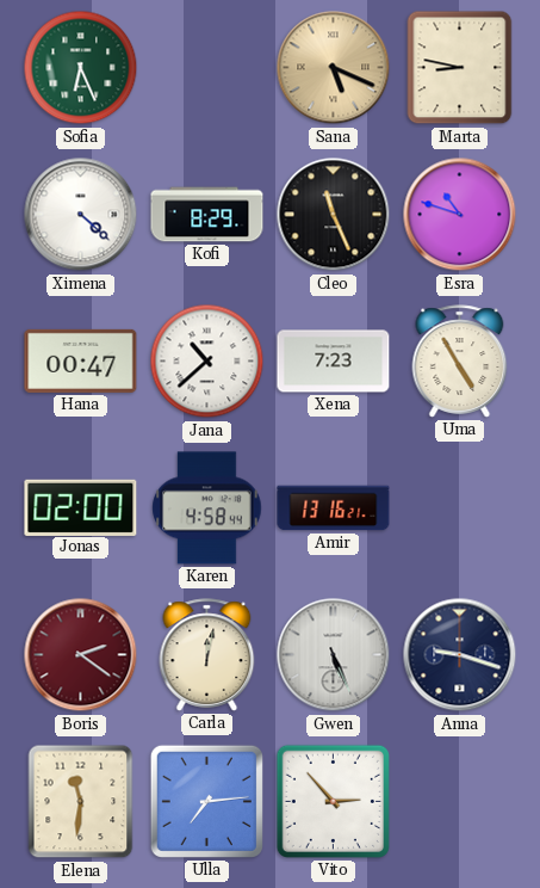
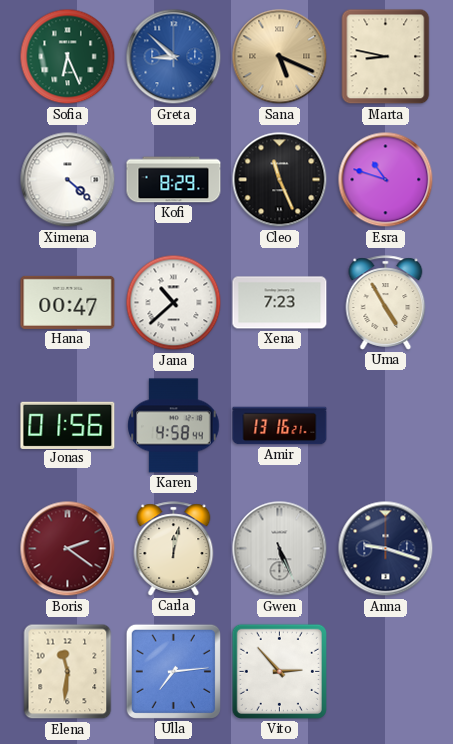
Greta: none -> 8:52 (174, 57)
Jonas: 02:00 -> 01:56 (68, 425)
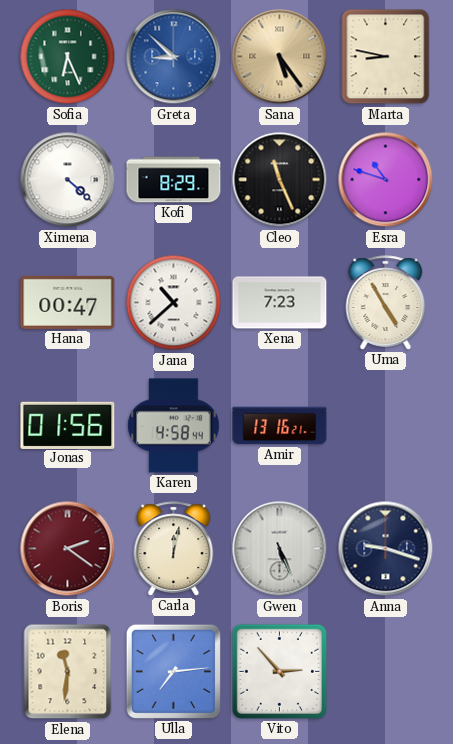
Sana: 5:19 -> 5:24 (280, 57)
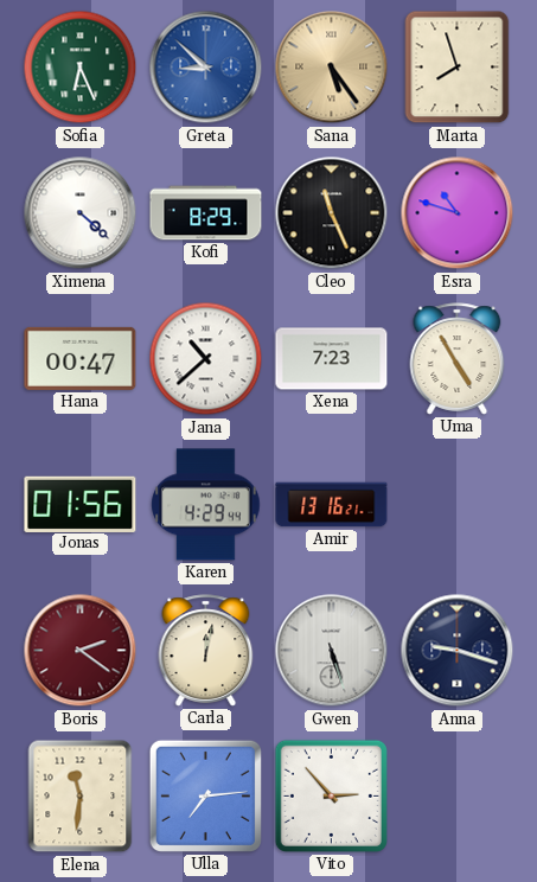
Marta: 8:47 -> 7:57 (458, 68)
Karen: 4:58 -> 4:29 (206, 505)
Gwen: 5:26 -> 5:27 (332, 651)
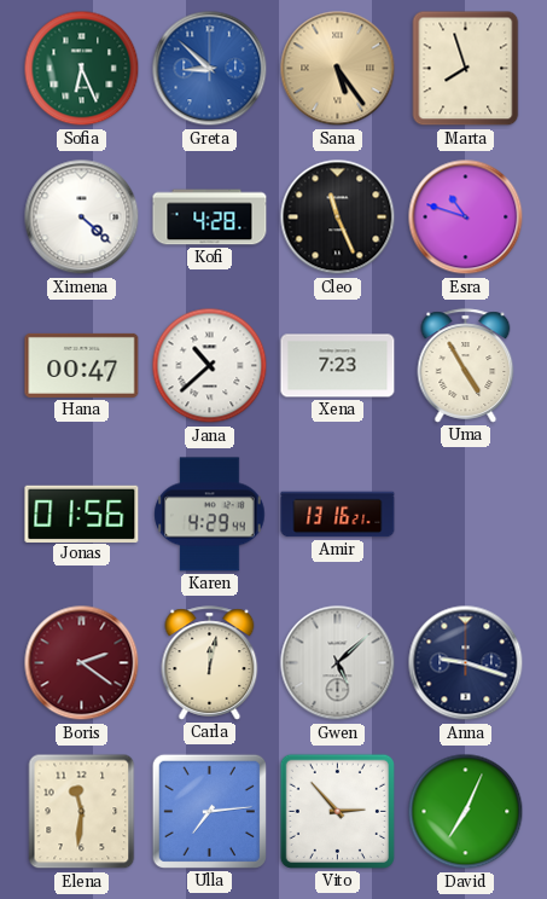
Kofi: 8:29 -> 4:28 (210, 217)
Gwen: 5:27 -> 5:08 (338, 663)
David: none -> 7:04 (466, 812)
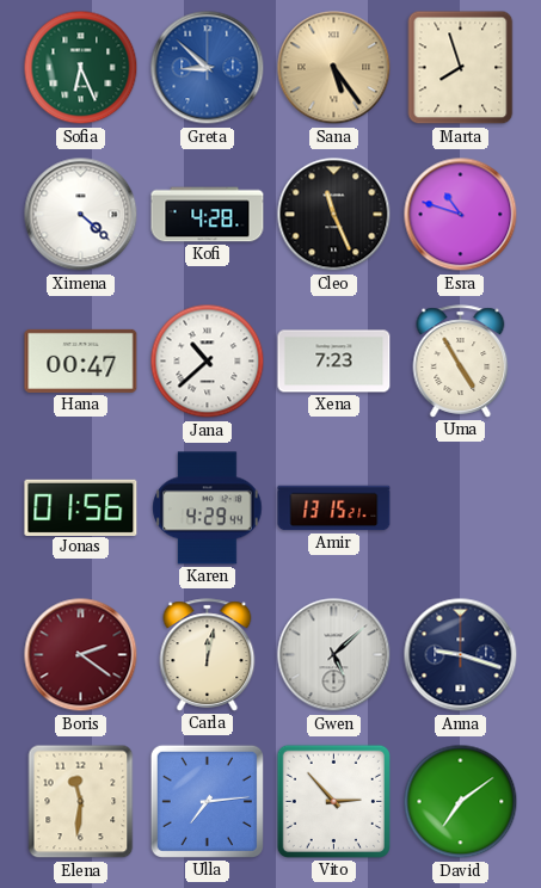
Amir: 13:16 -> 13:15 (334, 508)
David: 7:04 -> 7:09 (461, 802)
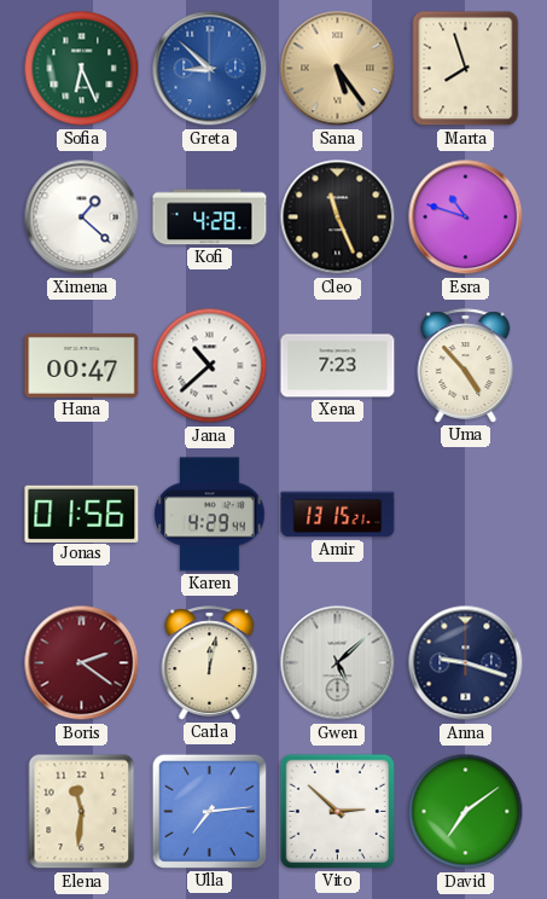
Ximena: 4:22 -> 1:22 (82, 217)
Uma: 4:55 -> 4:53 (466, 366)
Vito: 2:53 -> 2:52 (337, 811)
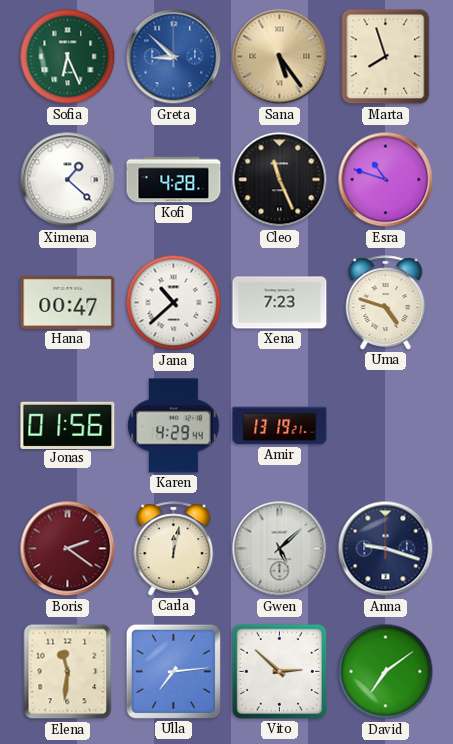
Uma: 4:53 -> 4:48 (386, 303)
Amir: 13:15 -> 13:19 (280, 426)
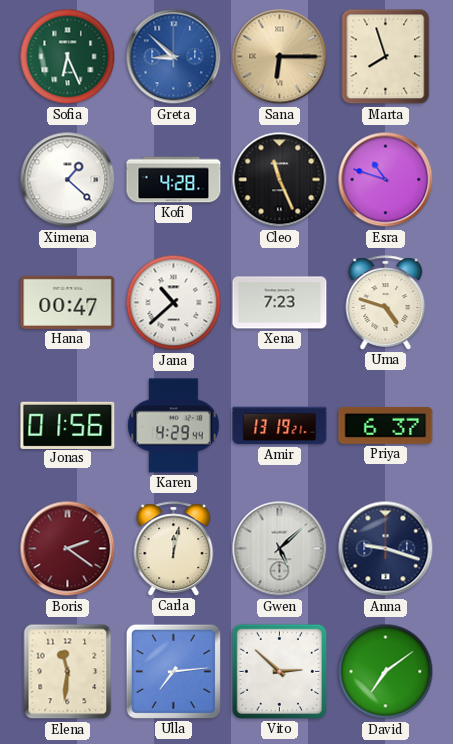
Sana: 5:24 -> 6:15 (280, 57)
Priya: none -> 6:37 (386, 425)
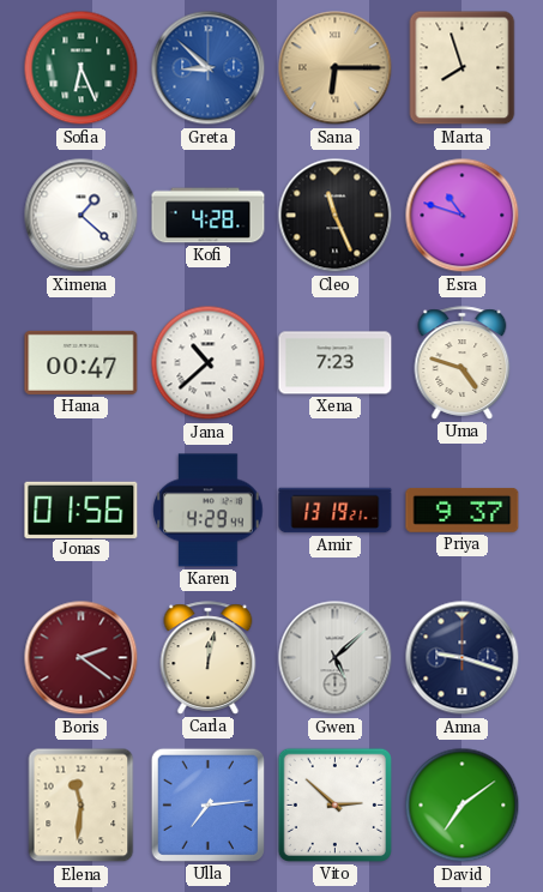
Priya: 6:37 -> 9:37 (463, 510)
